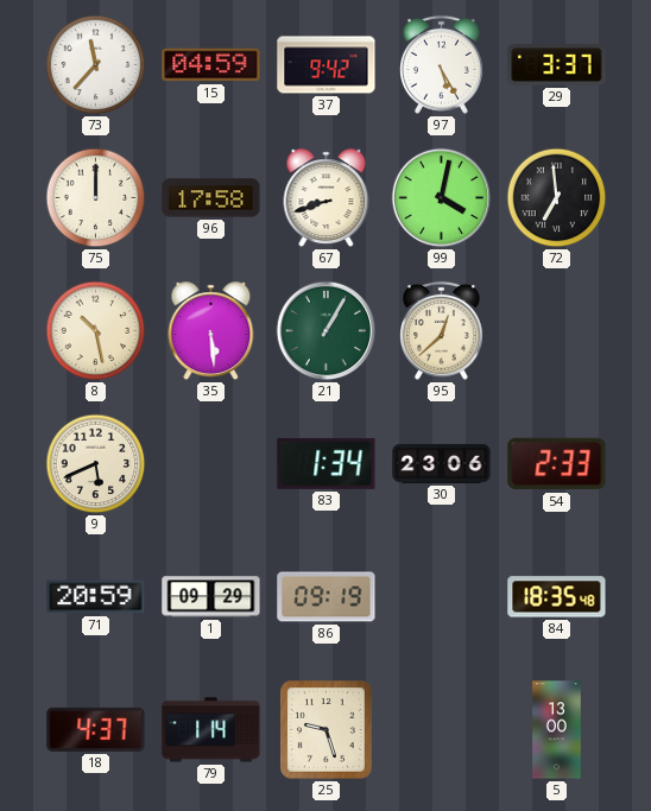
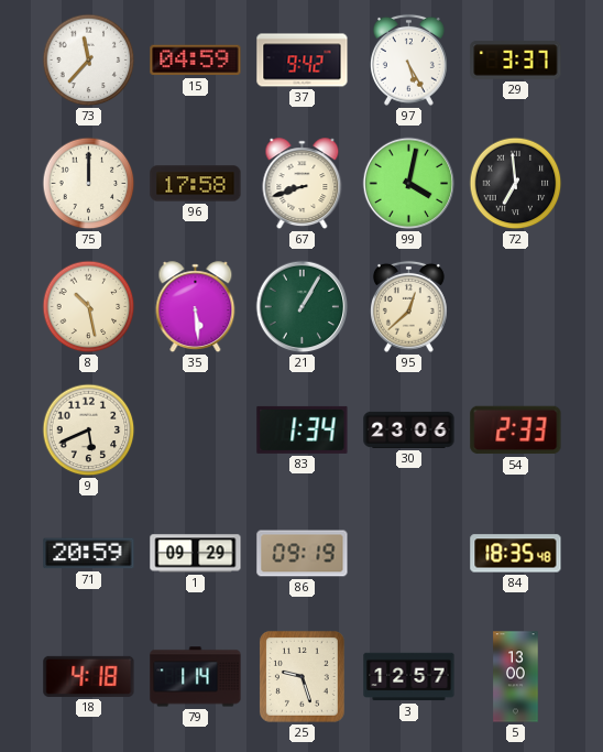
18: 4:37 -> 4:18 (89, 676)
3: none -> 12:57 (409, 677)
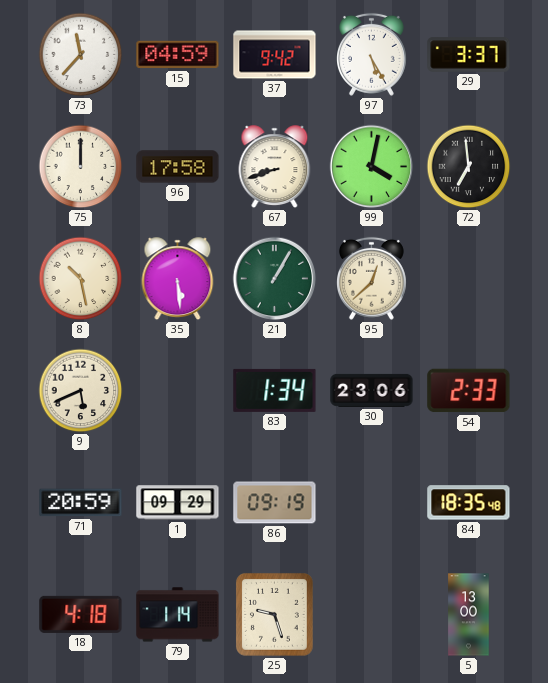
3: 12:57 -> none (409, 677)
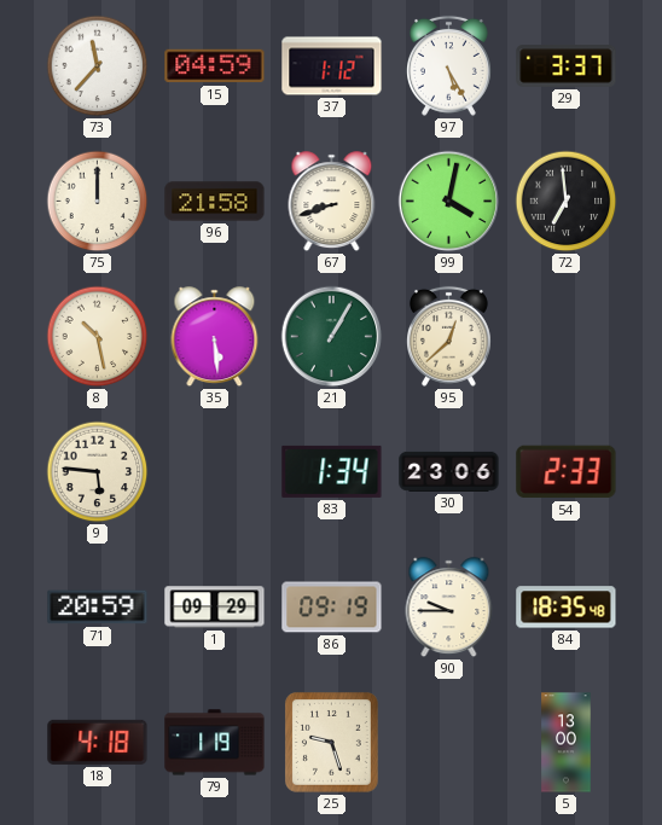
37: 9:42 -> 1:12 (332, 66)
96: 17:58 -> 21:58 (215, 202)
9: 5:41 -> 5:46 (98, 472)
90: none -> 9:45 (449, 608)
79: 1:14 -> 1:19 (215, 743)
